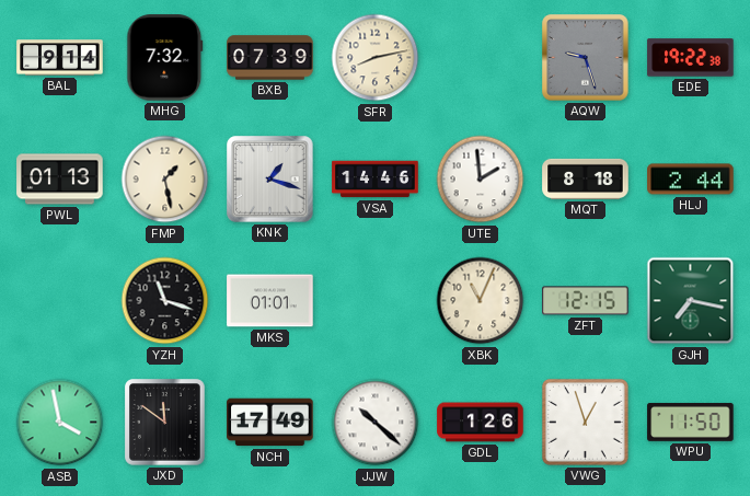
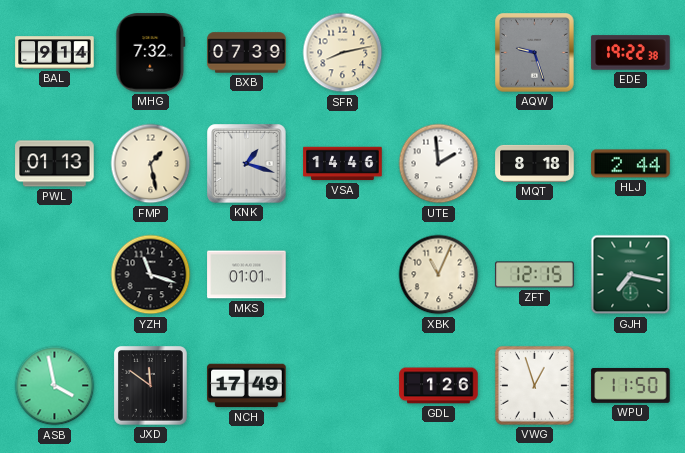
JJW: 10:22 -> none (376, 423)
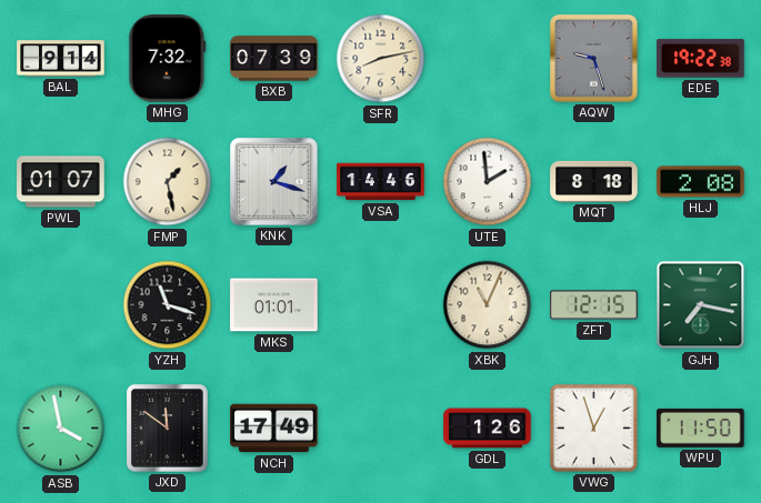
PWL: 01:13 -> 01:07 (61, 182)
HLJ: 2:44 -> 2:08 (701, 182)
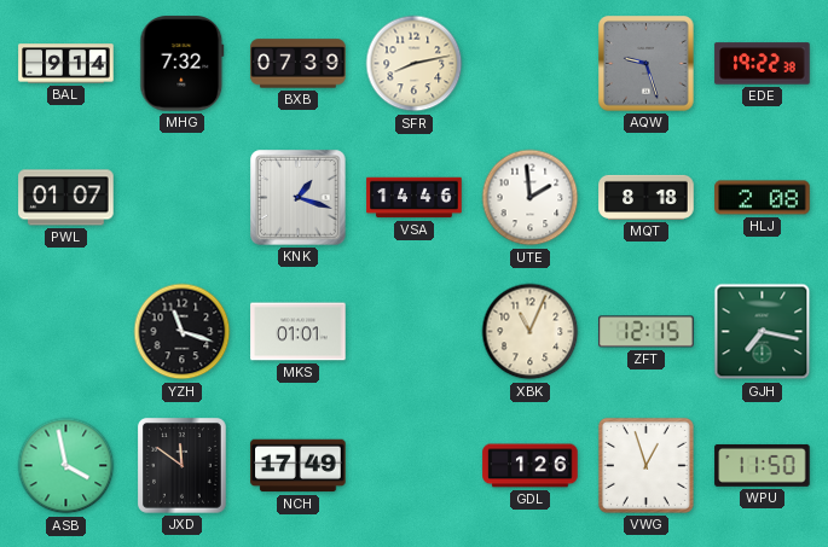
FMP: 1:28 -> none (168, 182)
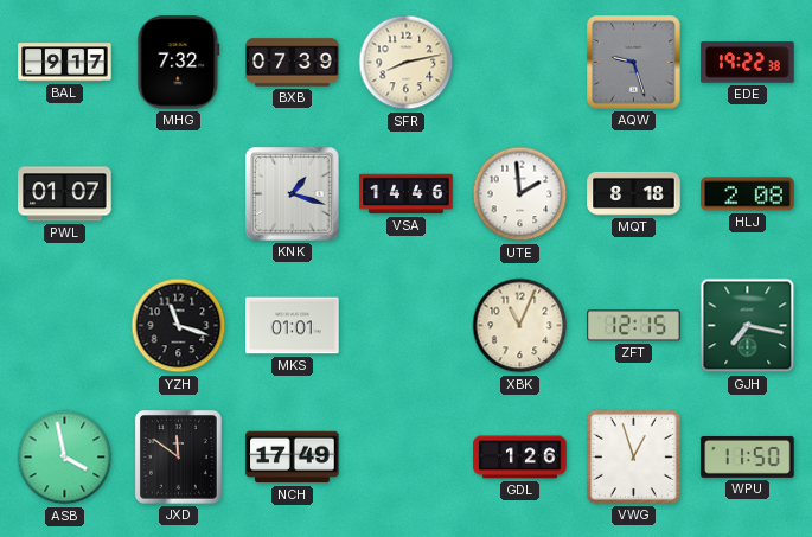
BAL: 9:14 -> 9:17 (65, 63)
